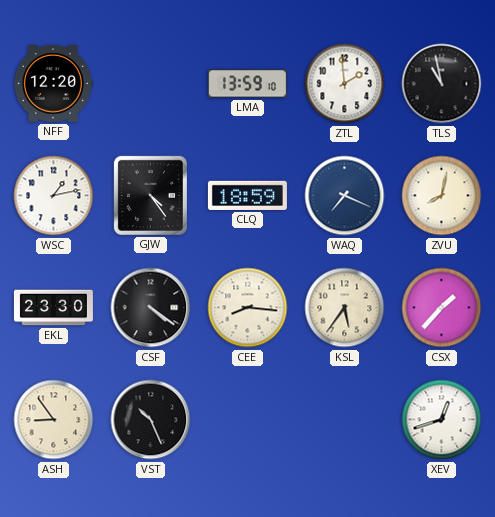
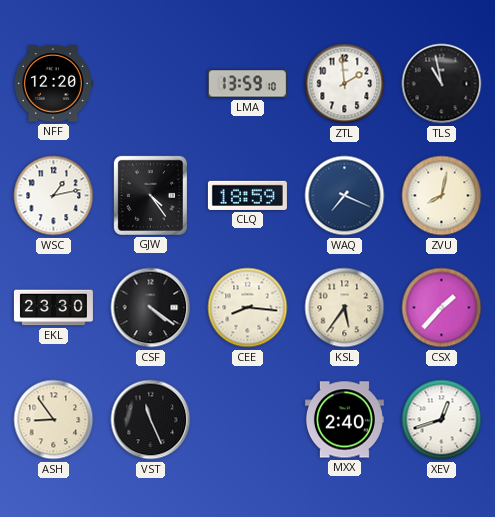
VST: 10:26 -> 11:26 (151, 420)
MXX: none -> 2:40 (344, 420)
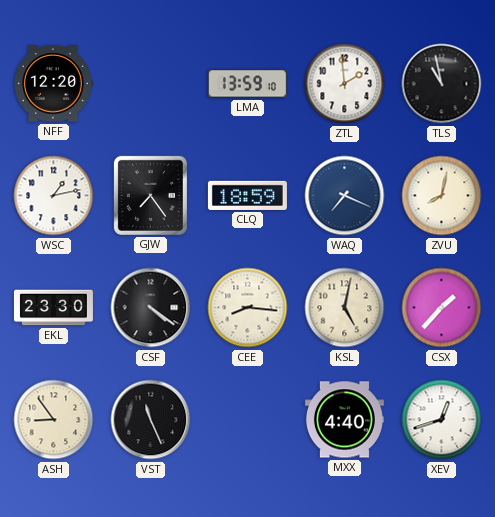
GJW: 4:24 -> 7:24 (150, 195)
KSL: 5:36 -> 5:02 (345, 308)
MXX: 2:40 -> 4:40 (344, 420)
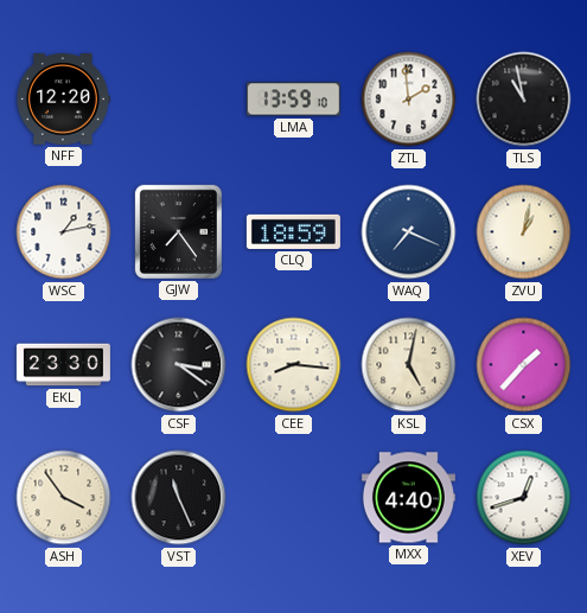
ZVU: 8:02 -> 1:02 (524, 232)
CSF: 4:21 -> 3:21 (179, 365)
ASH: 8:54 -> 3:54 (64, 498)
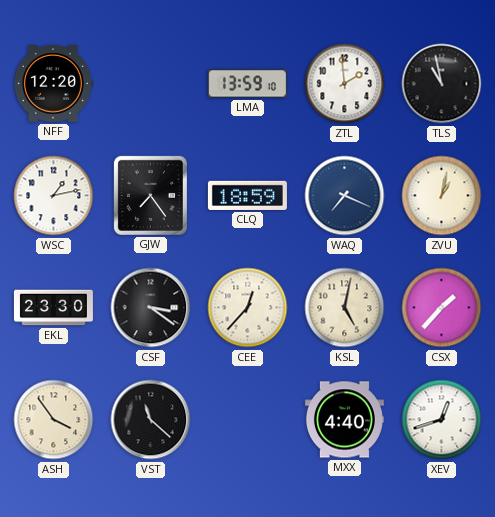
CEE: 8:16 -> 12:37 (248, 308)
VST: 11:26 -> 11:22 (151, 420)
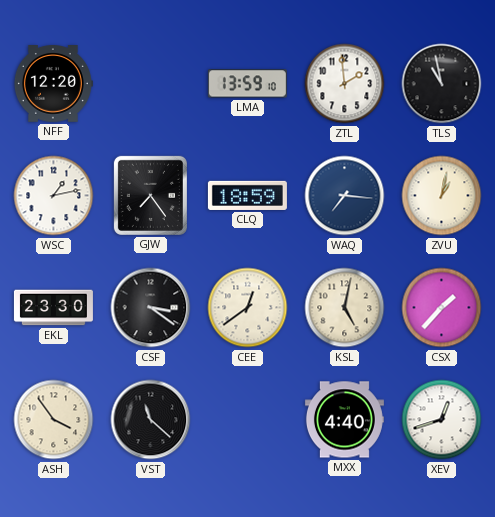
WAQ: 7:19 -> 7:16 (345, 196)
CEE: 12:37 -> 12:39 (248, 308)
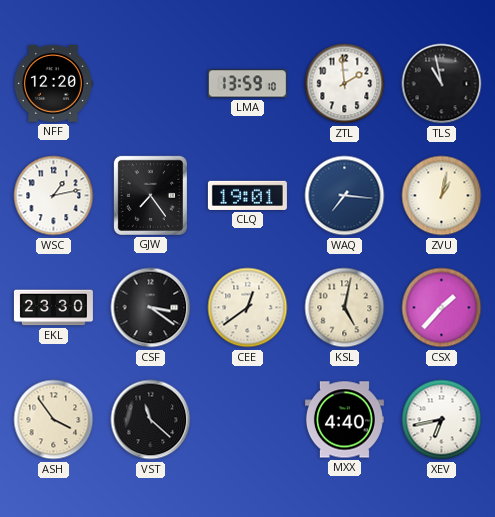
CLQ: 18:59 -> 19:01 (247, 195)
XEV: 12:42 -> 6:43 (442, 420)
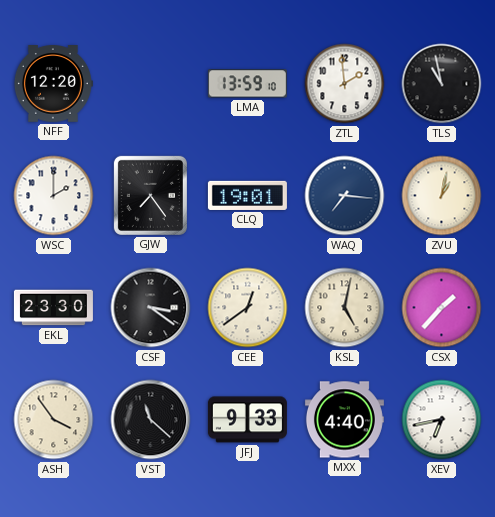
WSC: 1:13 -> 2:00 (54, 196)
JFJ: none -> 9:33 (247, 420)
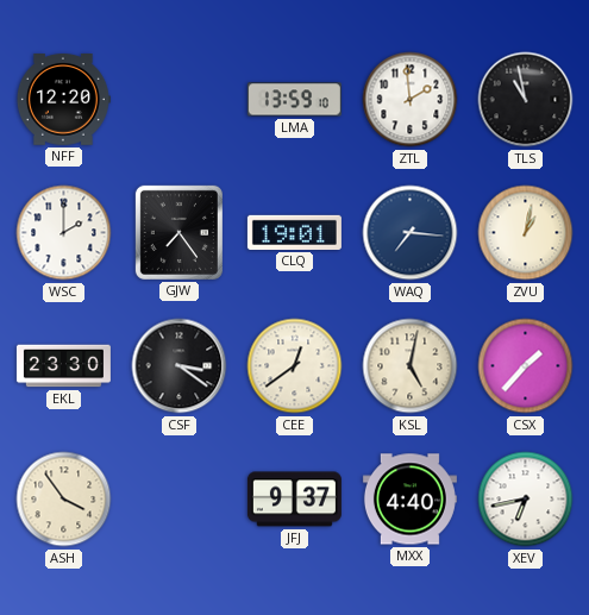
VST: 11:22 -> none (151, 420)
JFJ: 9:33 -> 9:37 (294, 500)
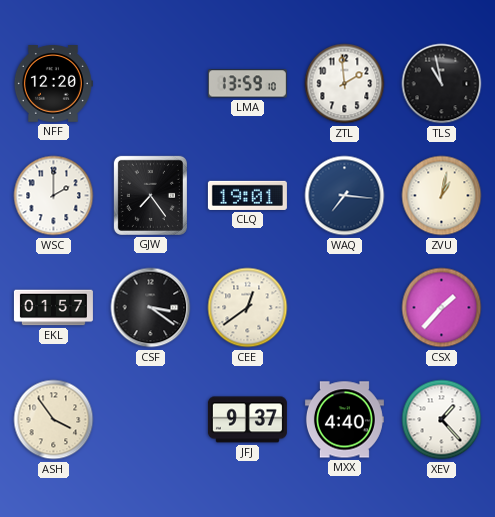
EKL: 23:30 -> 01:57 (53, 308)
KSL: 5:02 -> none (411, 366)
XEV: 6:43 -> 1:23 (442, 420)
